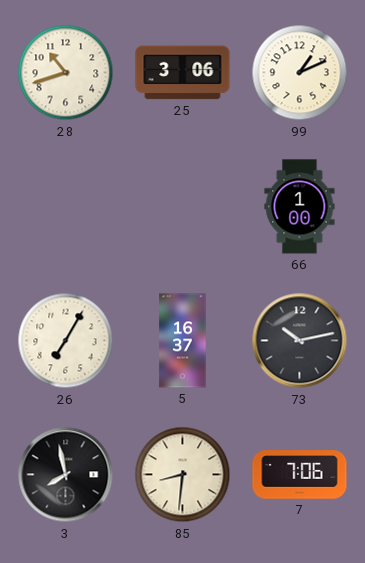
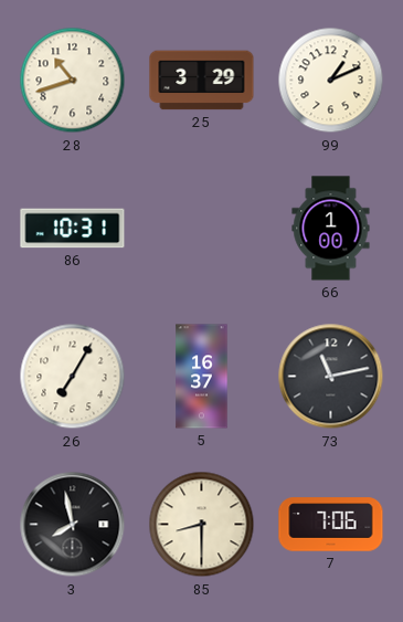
25: 3:06 -> 3:29 (202, 81)
86: none -> 10:31 (73, 229)
73: 10:13 -> 11:13 (331, 377)
85: 8:31 -> 8:30 (202, 525)
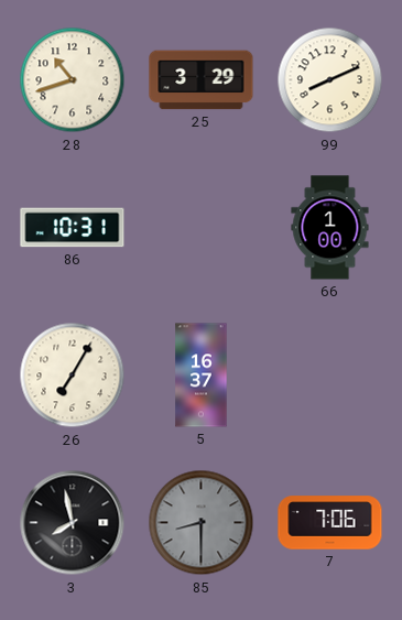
99: 1:11 -> 8:11 (330, 80)
73: 11:13 -> none (331, 377)
85 dial: cream -> grey (202, 523)
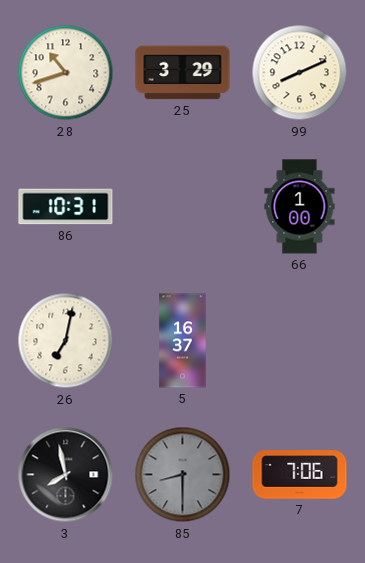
26: 7:05 -> 7:02 (66, 341)
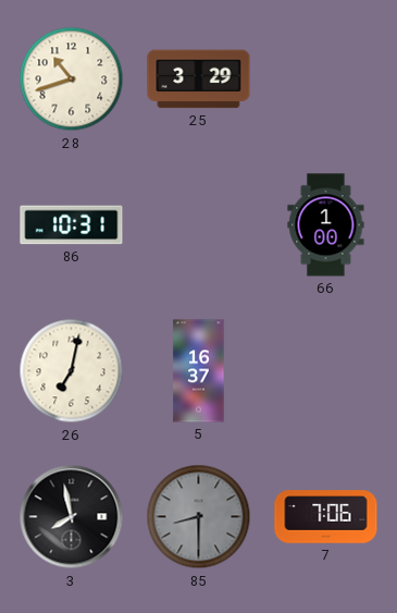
99: 8:11 -> none (300, 73)
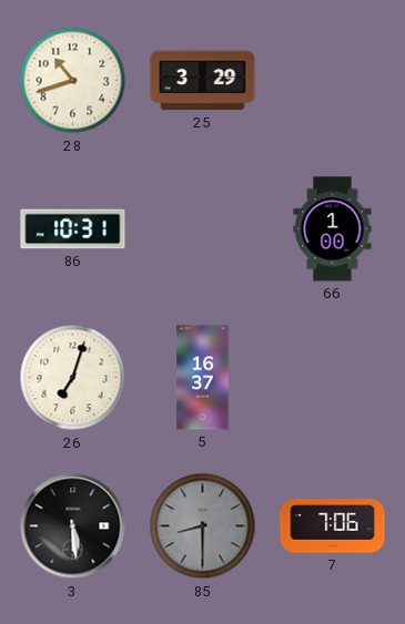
26: 7:02 -> 7:03 (73, 378)
3: 7:58 -> 5:29 (73, 526)
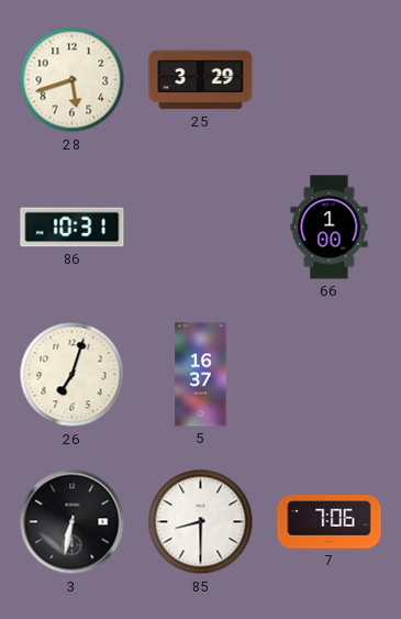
28: 10:42 -> 5:42 (73, 80)
3: 5:29 -> 6:32 (73, 522)
85 dial: grey -> white (201, 522)
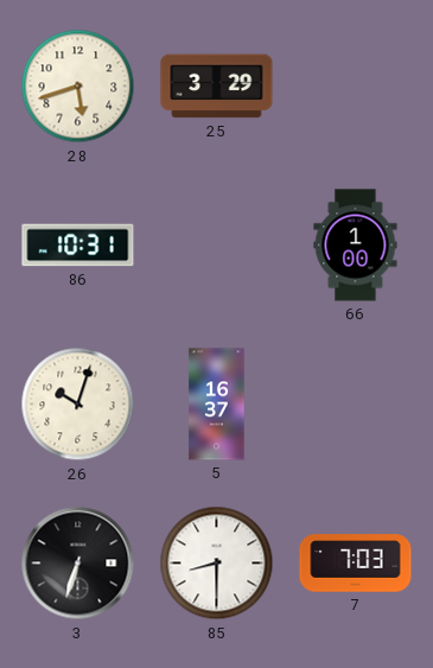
26: 7:03 -> 10:03 (78, 405)
3: 6:32 -> 6:33 (78, 564)
7: 7:06 -> 7:03 (356, 564)
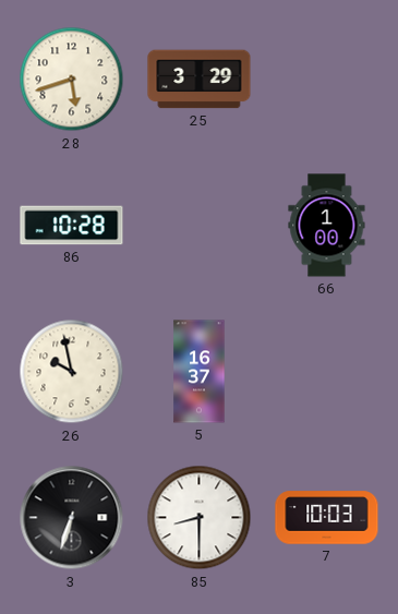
86: 10:31 -> 10:28 (72, 226)
26: 10:03 -> 9:58 (72, 372)
7: 7:03 -> 10:03 (327, 518)
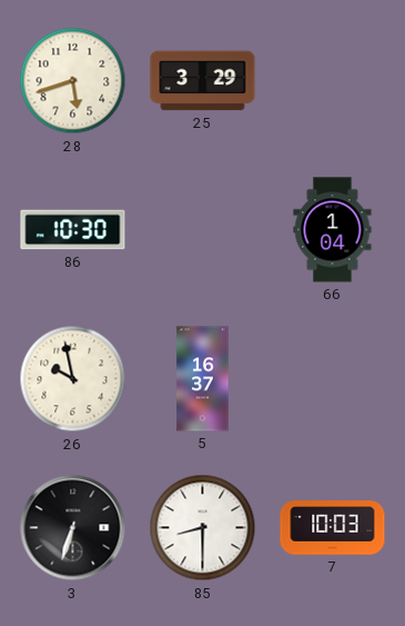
86: 10:28 -> 10:30 (73, 230)
66: 1:00 -> 1:04 (333, 230)
